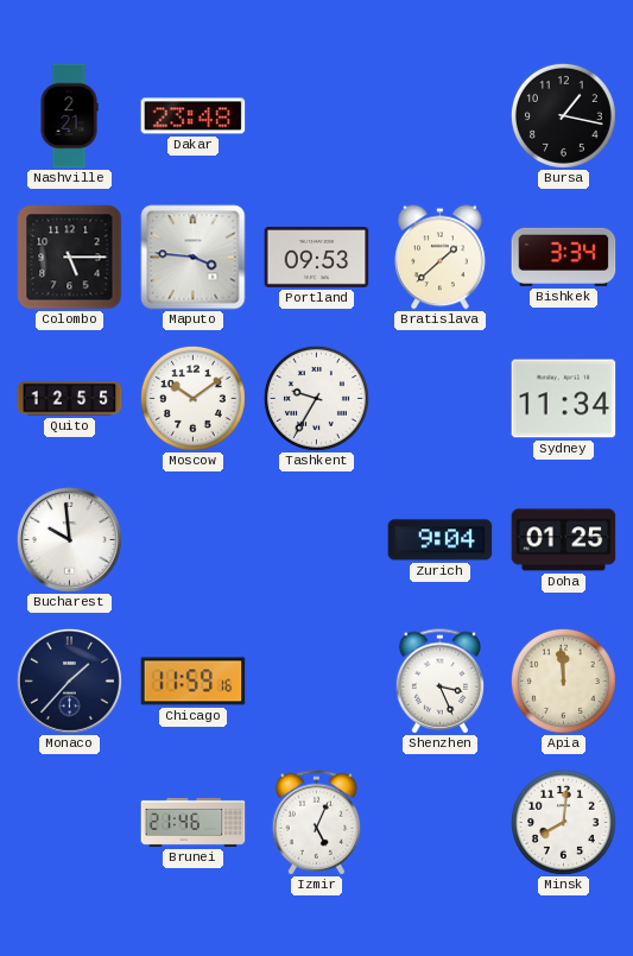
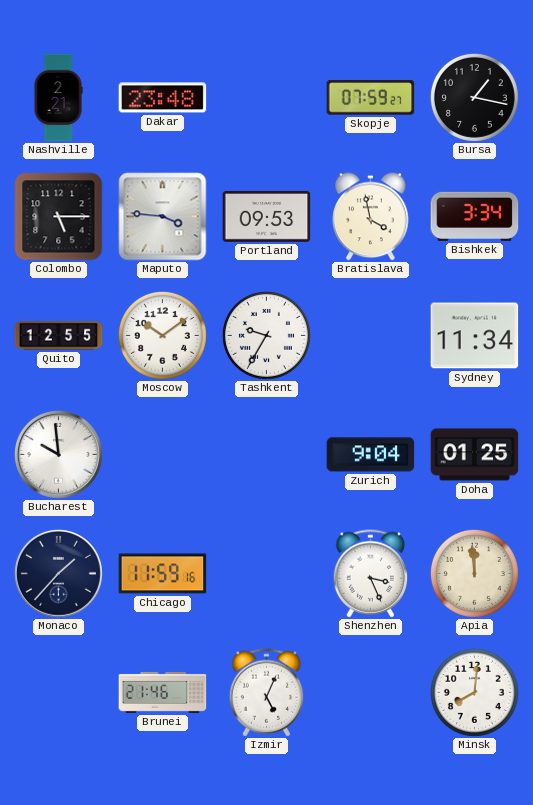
Skopje: none -> 07:59 (371, 98)
Bratislava: 1:38 -> 3:58 (371, 217)
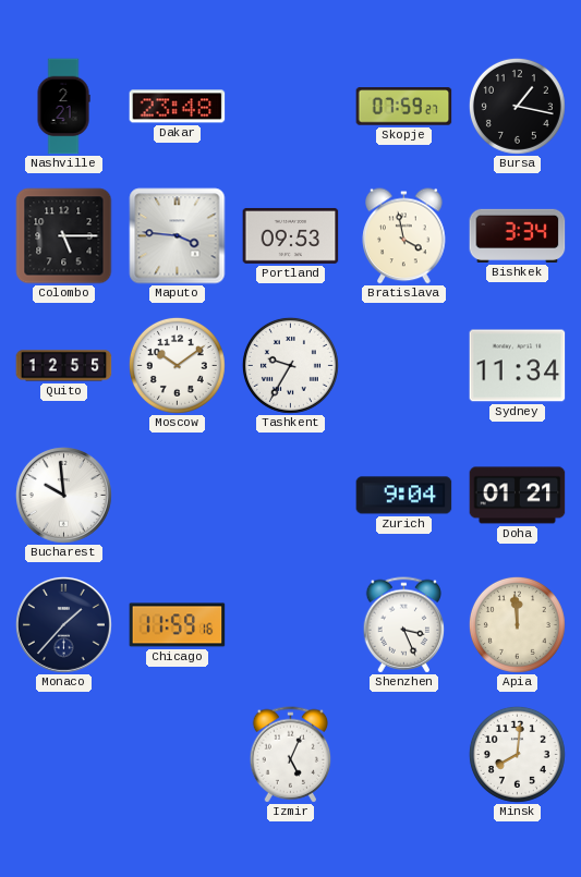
Doha: 01:25 -> 01:21 (518, 496)
Brunei: 21:46 -> none (163, 692)
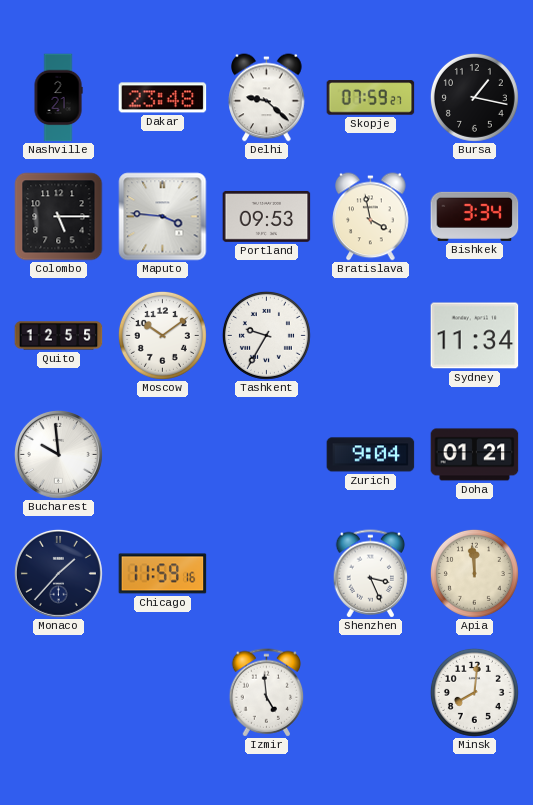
Delhi: none -> 9:22 (267, 98)
Izmir: 5:04 -> 4:59 (267, 693)
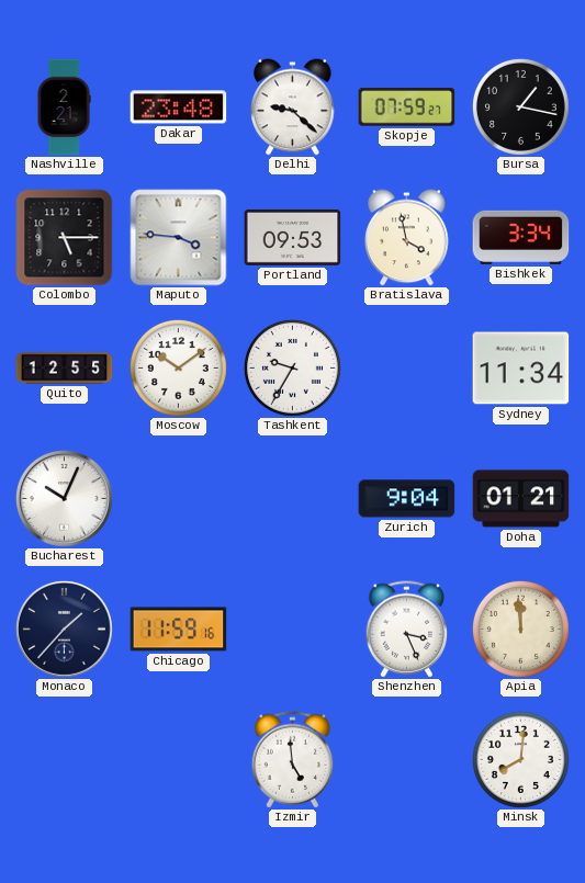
Bucharest: 9:59 -> 10:04 (64, 498)
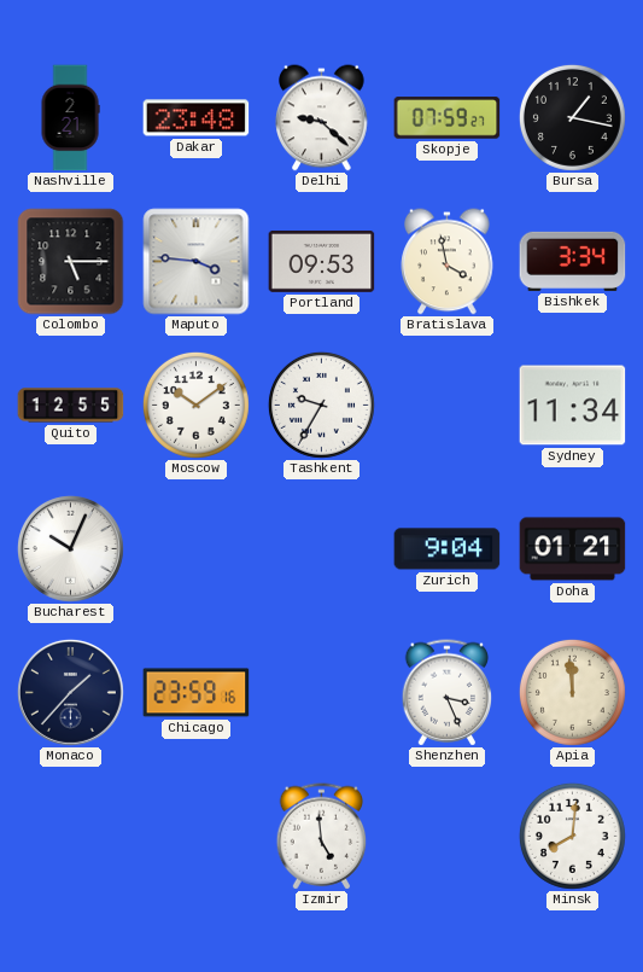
Chicago: 11:59 -> 23:59 (197, 693)
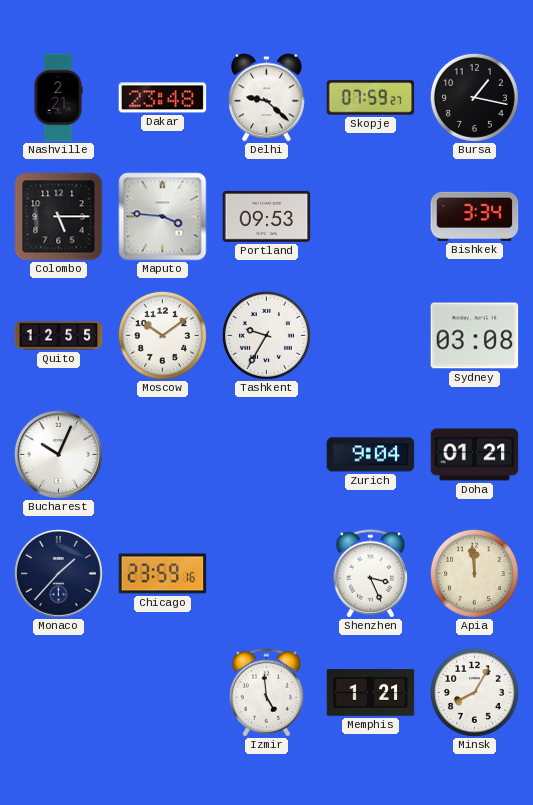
Bratislava: 3:58 -> none (448, 262)
Sydney: 11:34 -> 03:08 (475, 336)
Memphis: none -> 1:21 (371, 693)
Minsk: 8:01 -> 8:05 (474, 692)
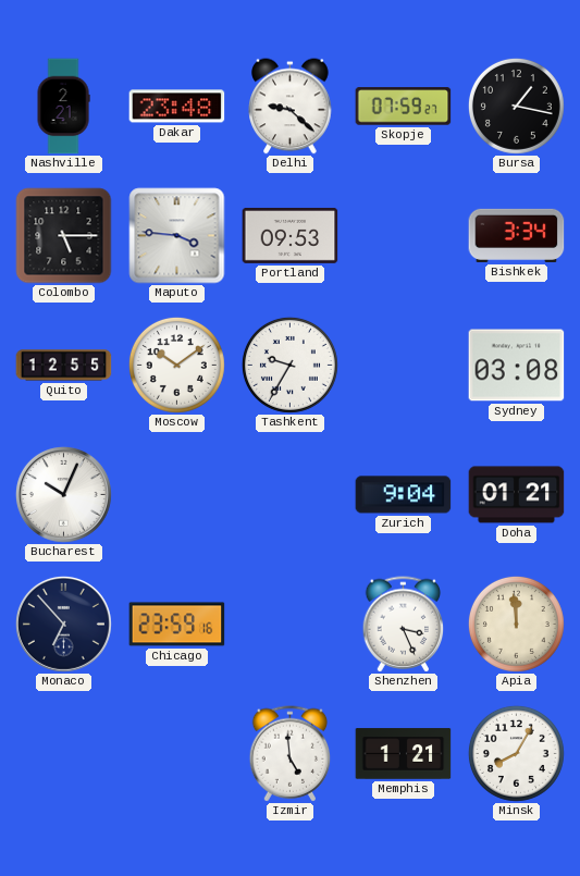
Monaco: 1:37 -> 6:53 (63, 624)
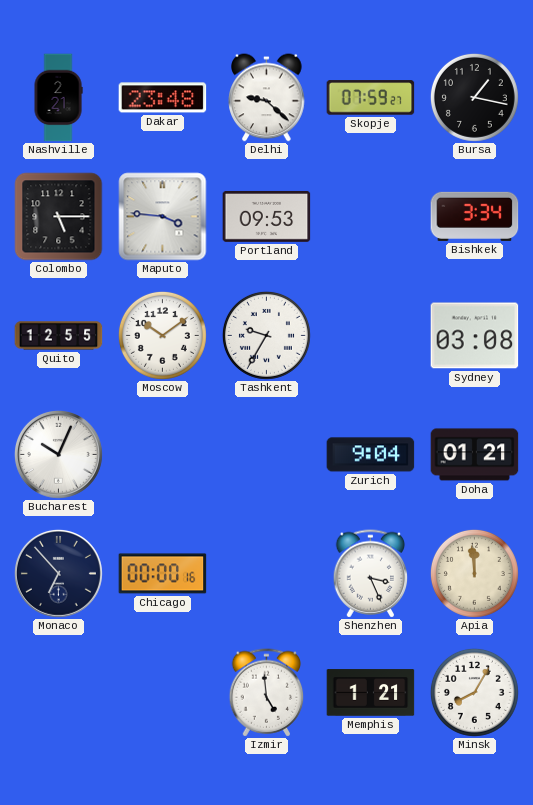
Chicago: 23:59 -> 00:00 (163, 574)
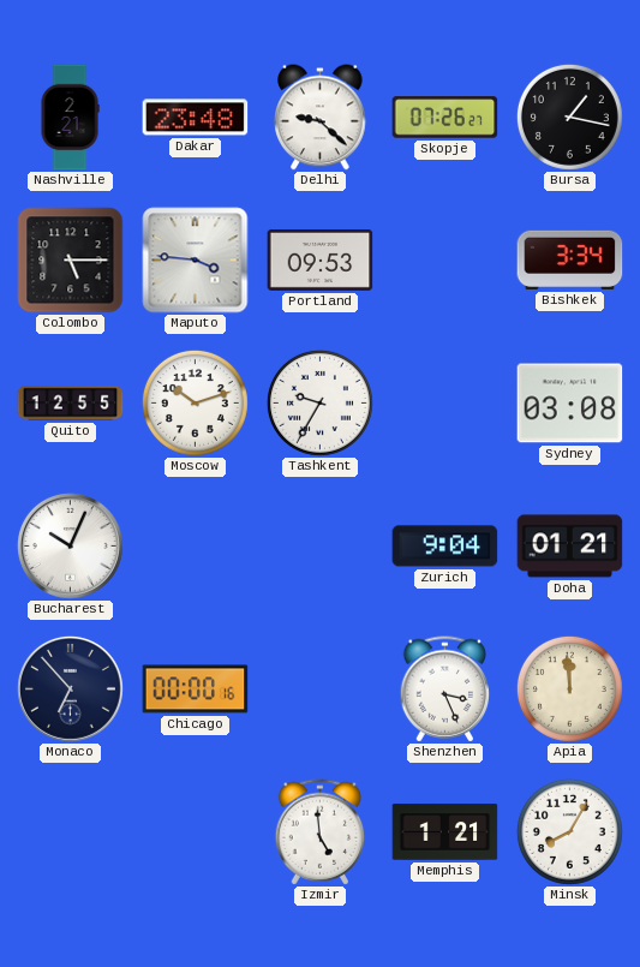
Skopje: 07:59 -> 07:26 (445, 118)
Moscow: 10:09 -> 10:12 (195, 402)
